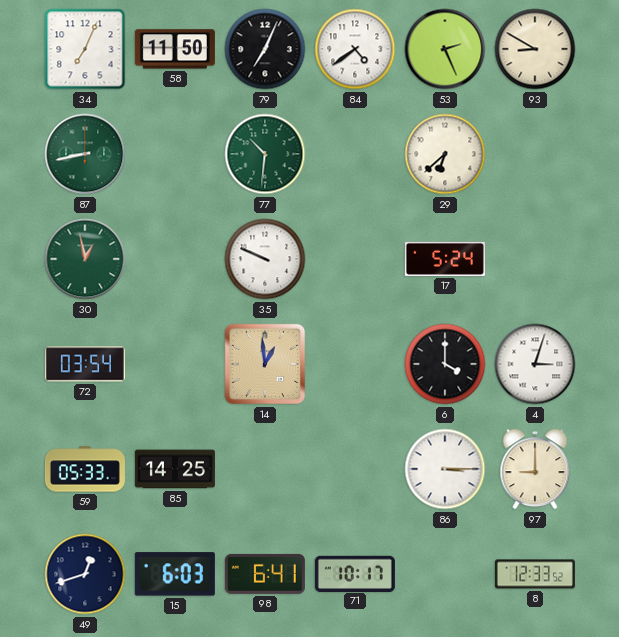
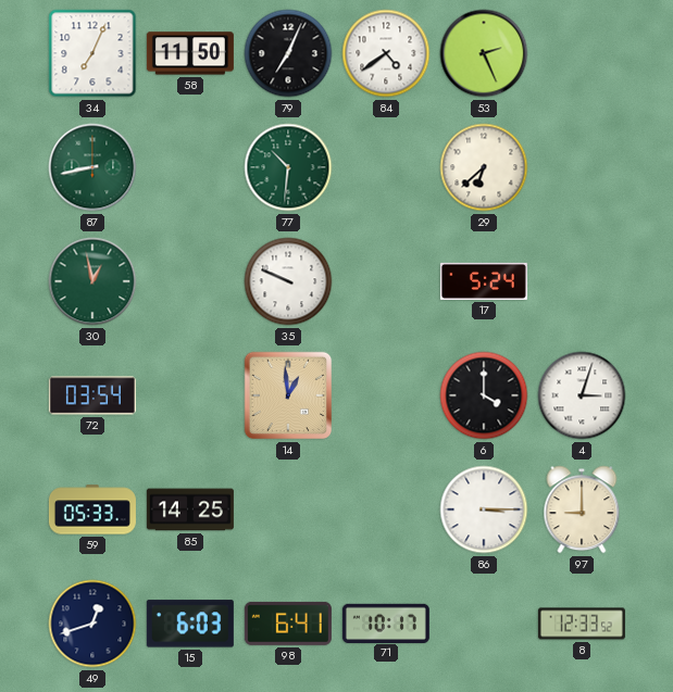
93: 8:50 -> none (535, 49)
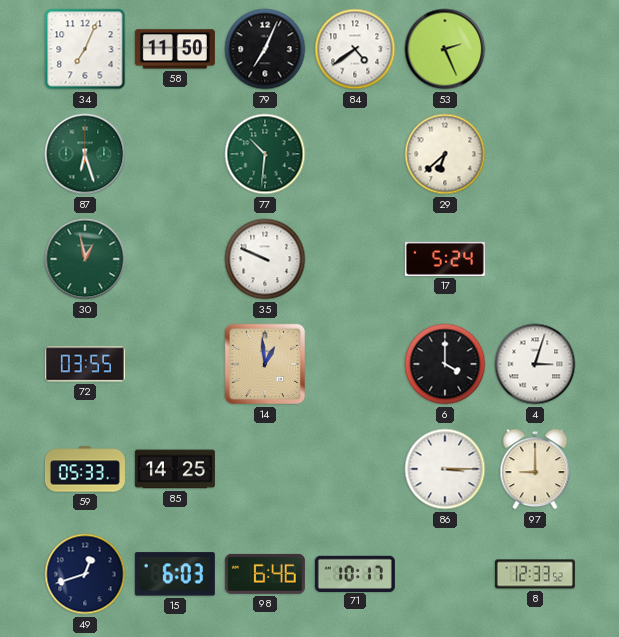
87: 8:43 -> 6:27 (85, 154)
72: 03:54 -> 03:55 (85, 364)
98: 6:41 -> 6:46 (265, 574)
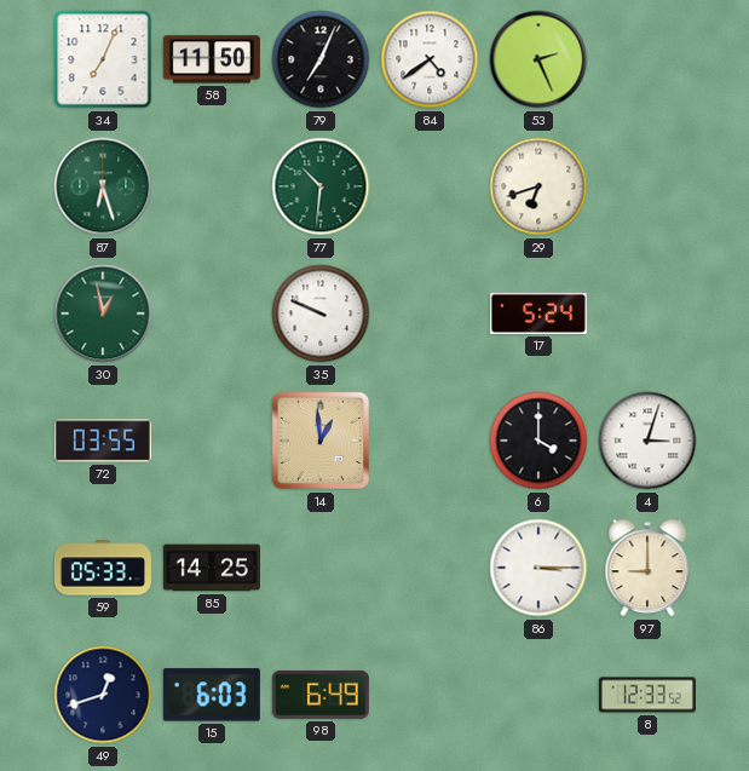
29: 6:38 -> 6:42 (538, 186)
98: 6:46 -> 6:49 (321, 695)
71: 10:17 -> none (355, 573)
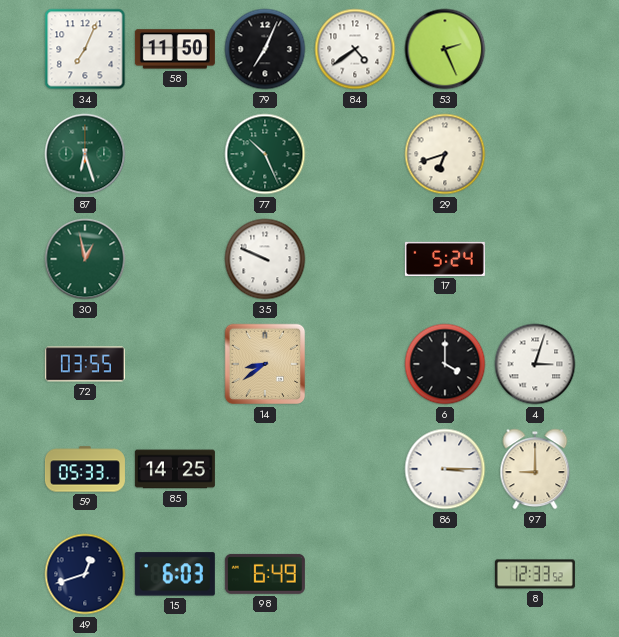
77: 10:31 -> 10:26 (265, 154)
14: 12:59 -> 8:39 (265, 364)
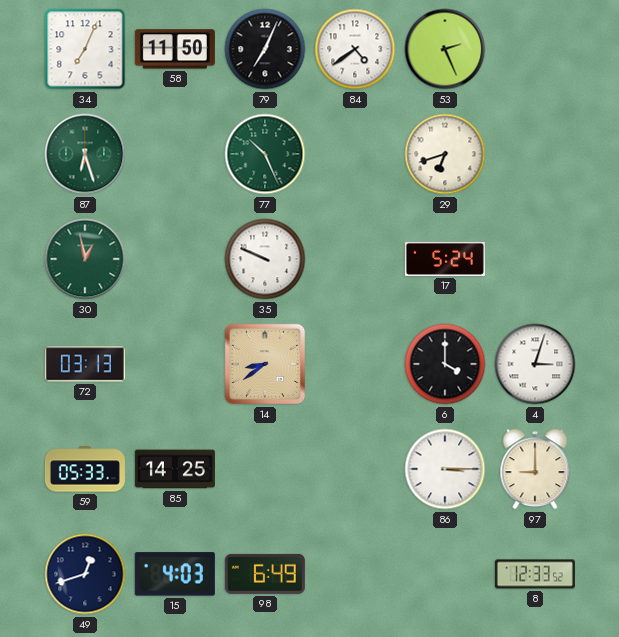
72: 03:55 -> 03:13 (85, 364)
15: 6:03 -> 4:03 (175, 574)
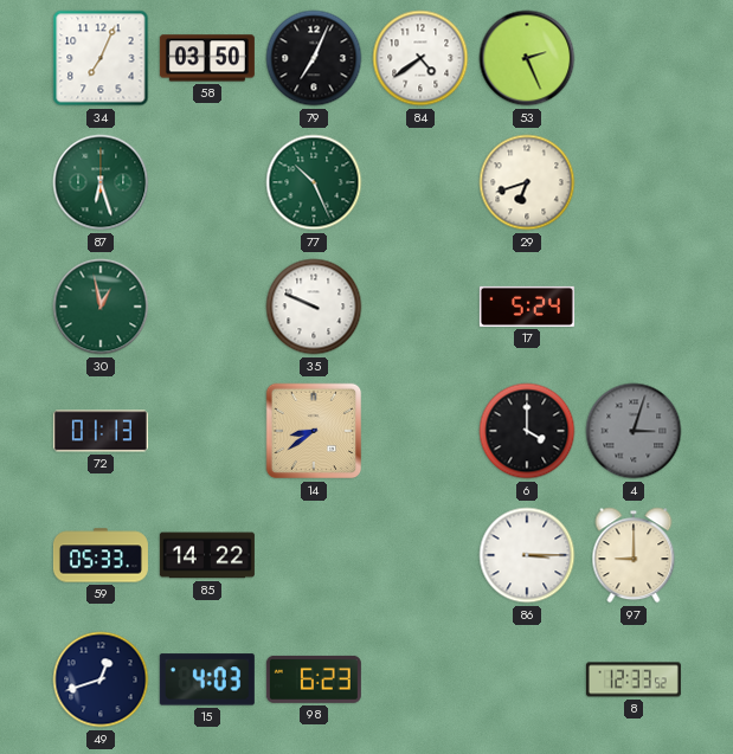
58: 11:50 -> 03:50 (207, 58)
72: 03:13 -> 01:13 (101, 431)
4 dial: white -> grey (634, 431)
85: 14:25 -> 14:22 (207, 555)
98: 6:49 -> 6:23 (314, 679)
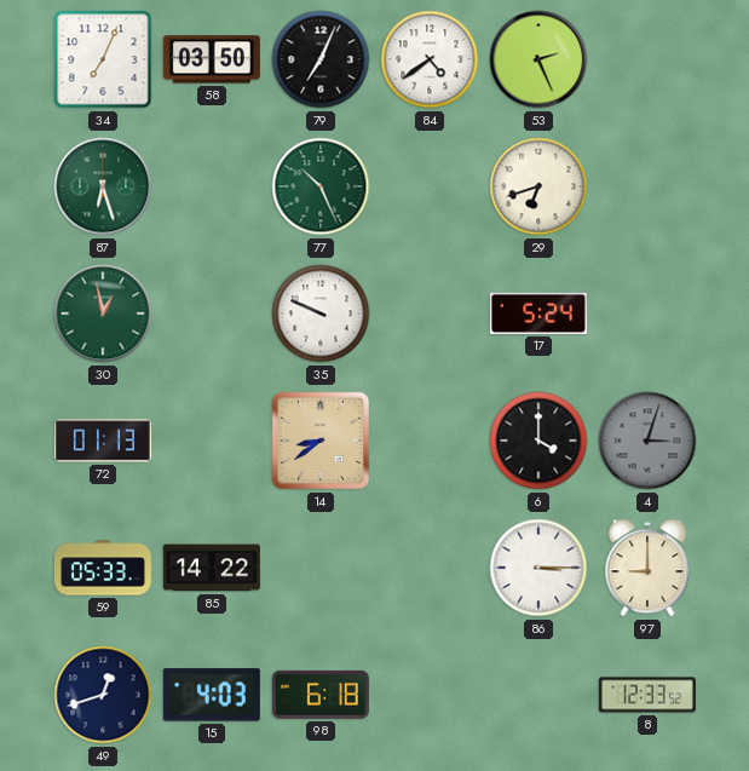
98: 6:23 -> 6:18 (321, 695)
